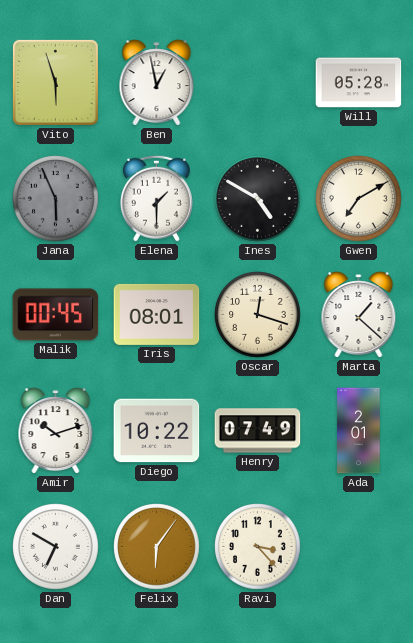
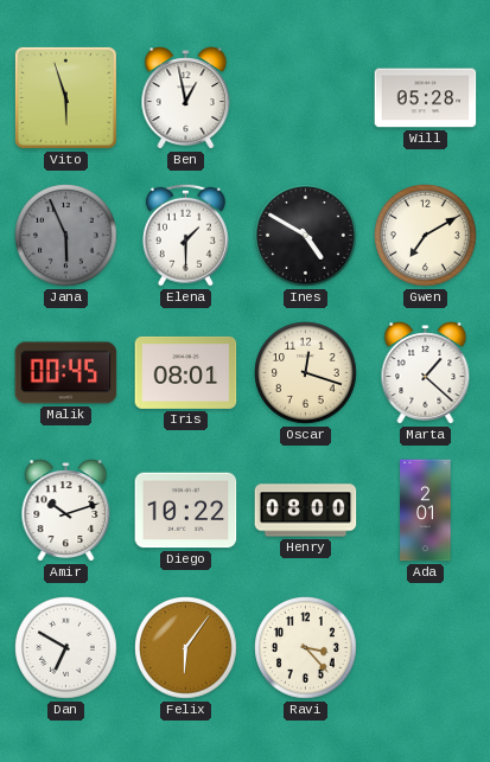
Henry: 07:49 -> 08:00 (306, 511)
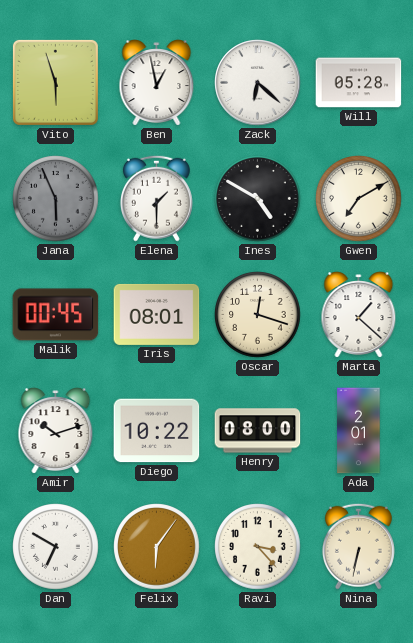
Zack: none -> 6:22 (258, 83)
Nina: none -> 6:32 (358, 546)
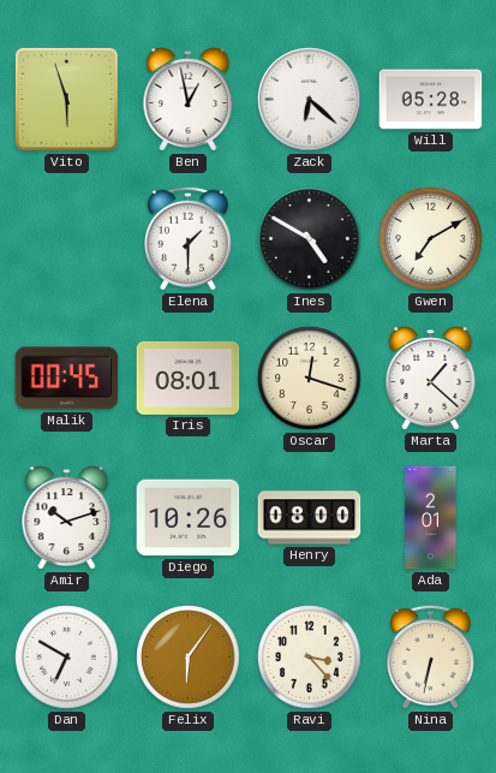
Jana: 5:56 -> none (56, 199)
Diego: 10:22 -> 10:26 (189, 518)
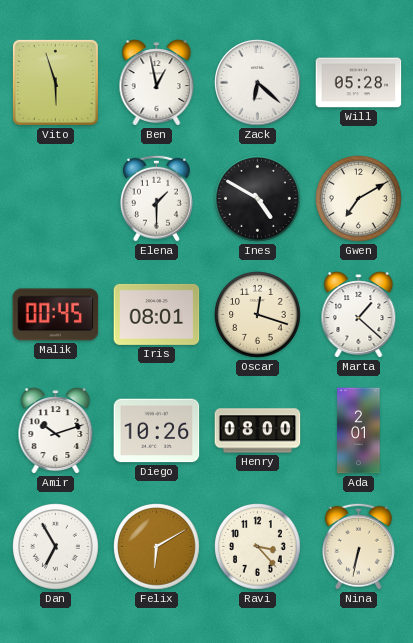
Dan: 6:50 -> 6:55 (56, 547)
Felix: 6:06 -> 6:10 (157, 547)
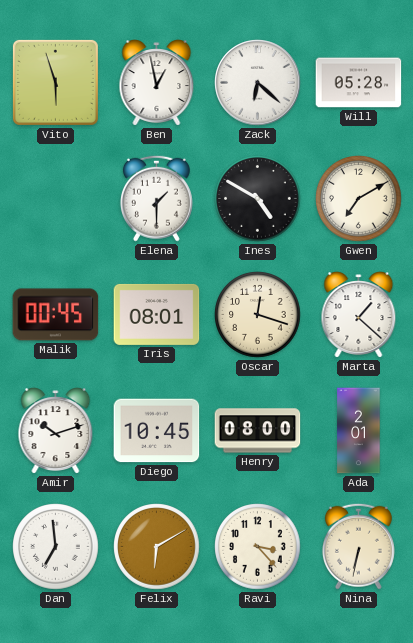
Diego: 10:26 -> 10:45 (157, 431)
Dan: 6:55 -> 6:59 (56, 547)
